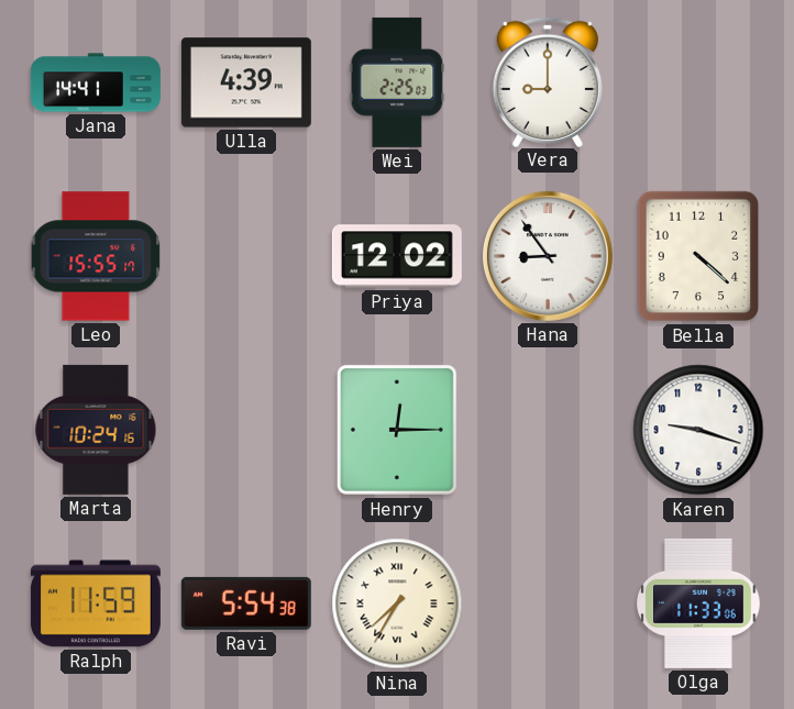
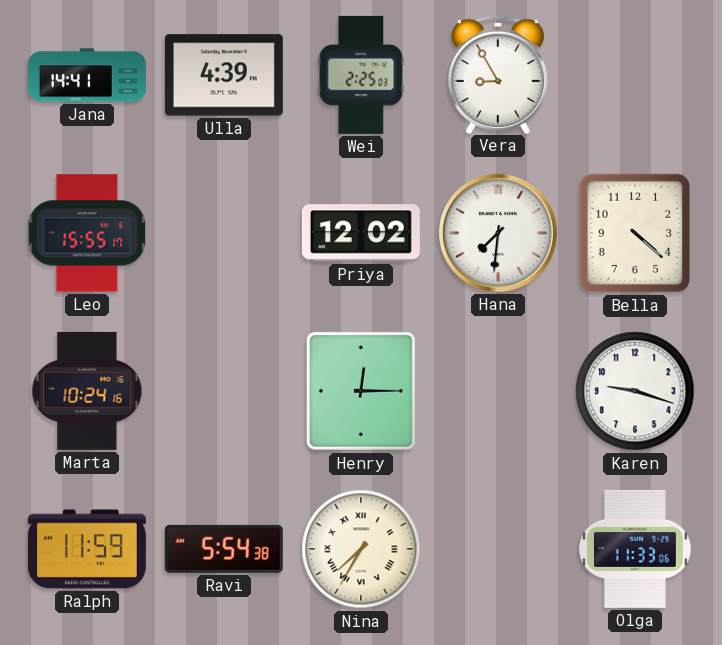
Vera: 9:00 -> 8:55 (498, 74)
Hana: 8:54 -> 7:31 (498, 233)
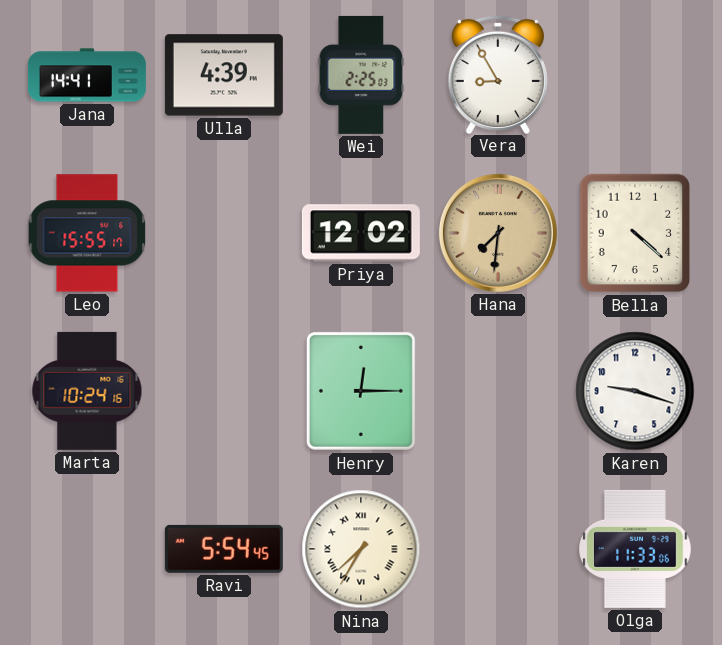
Hana dial: white -> champagne (498, 233)
Ralph: 11:59 -> none (87, 549)
Ravi: 5:54:38 -> 5:54:45 (224, 549)
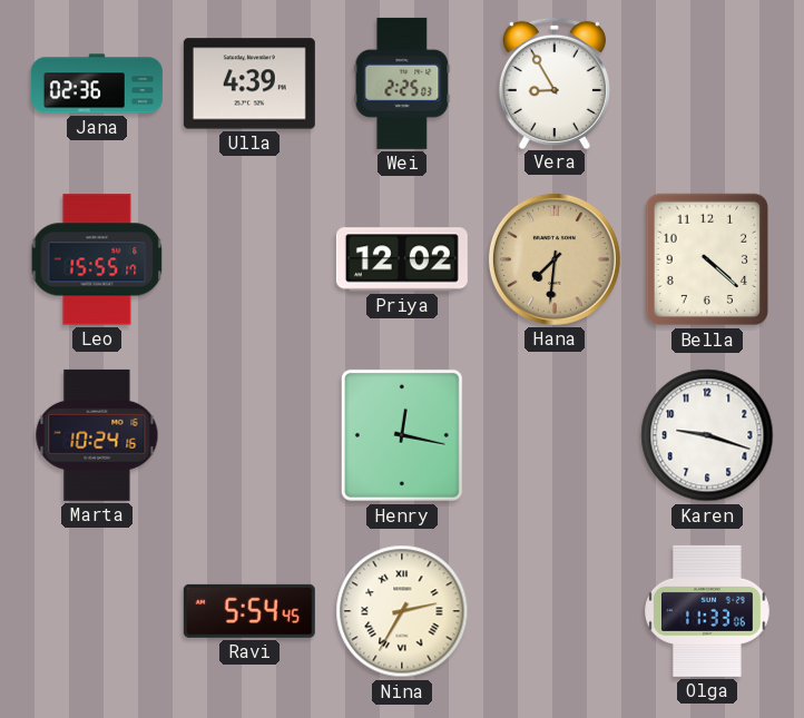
Jana: 14:41 -> 02:36 (97, 83)
Henry: 12:15 -> 12:17 (402, 435)
Nina: 7:35 -> 2:35 (402, 611)
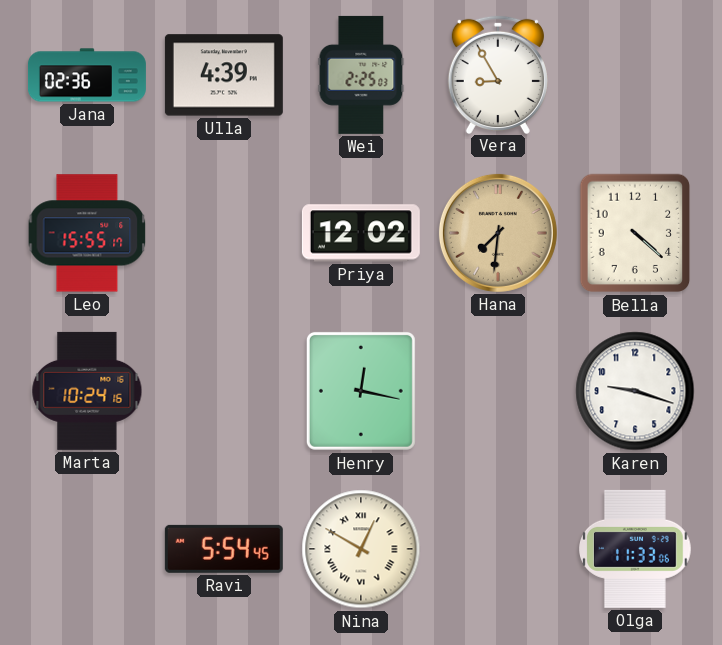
Nina: 2:35 -> 12:50 (361, 549)
